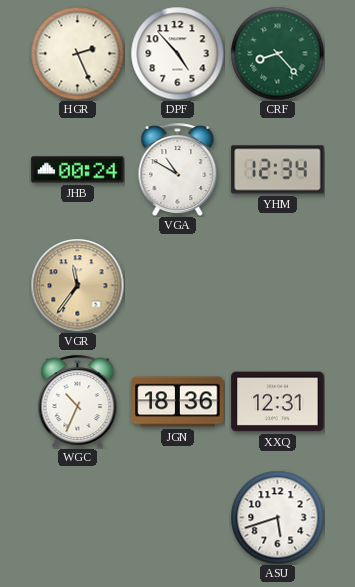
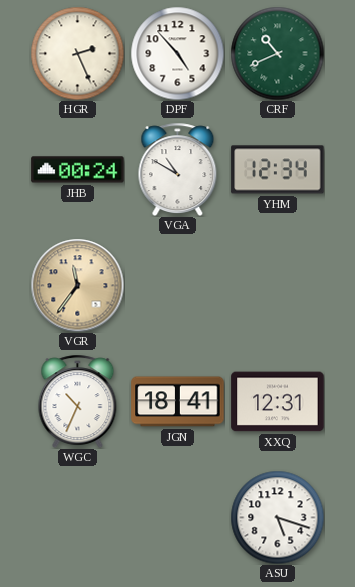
CRF: 8:23 -> 10:41 (277, 53)
JGN: 18:36 -> 18:41 (178, 402)
ASU: 5:42 -> 5:18 (277, 517)
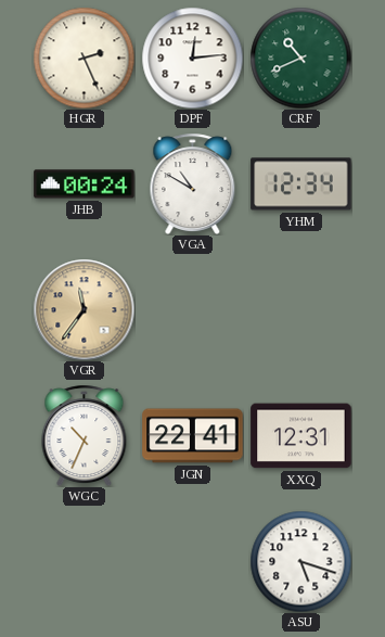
DPF: 4:53 -> 12:14 (192, 58)
JGN: 18:41 -> 22:41 (193, 436)
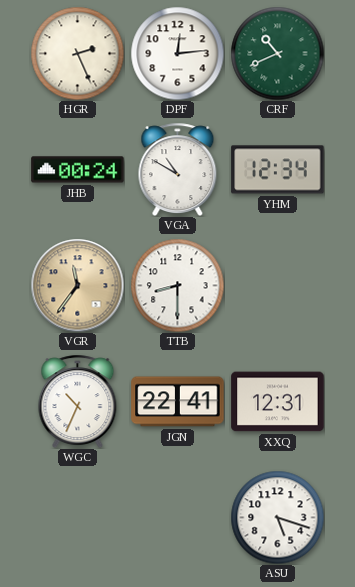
TTB: none -> 8:30 (177, 285)
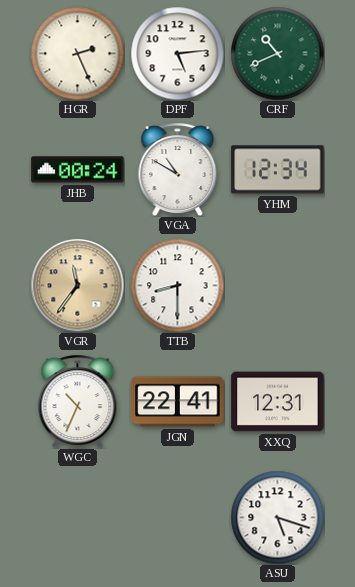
DPF: 12:14 -> 5:14 (177, 53)
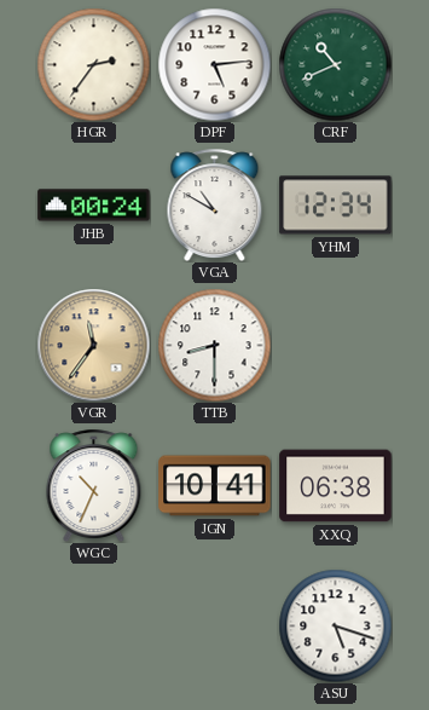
HGR: 2:26 -> 2:36 (93, 64)
JGN: 22:41 -> 10:41 (215, 486)
XXQ: 12:31 -> 06:38 (336, 486)
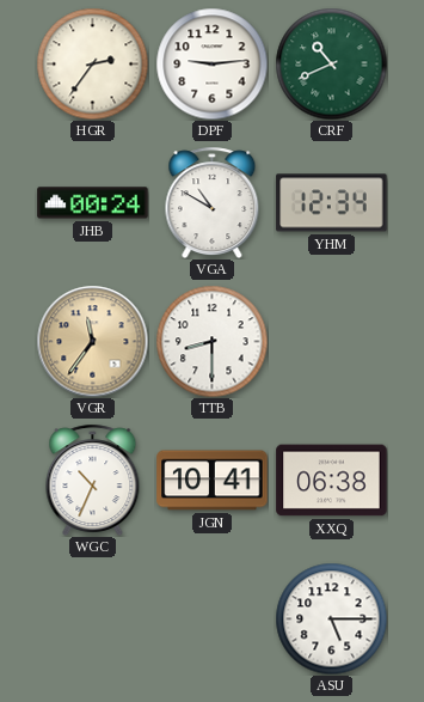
DPF: 5:14 -> 9:14 (211, 63)
ASU: 5:18 -> 5:15 (331, 618)
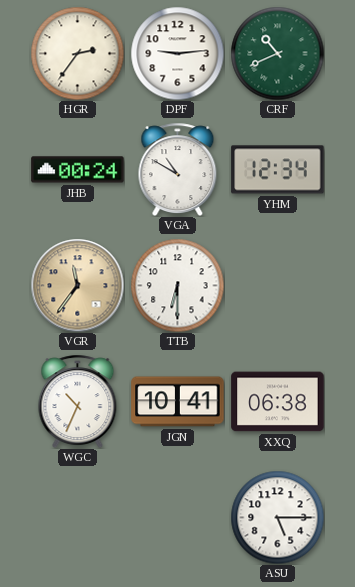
TTB: 8:30 -> 6:30 (177, 285)
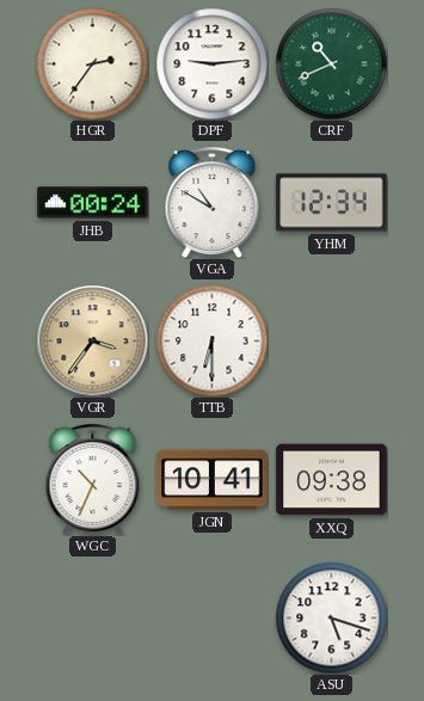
VGR: 11:36 -> 3:36 (92, 340)
XXQ: 06:38 -> 09:38 (332, 480)
ASU: 5:15 -> 5:18 (331, 617)
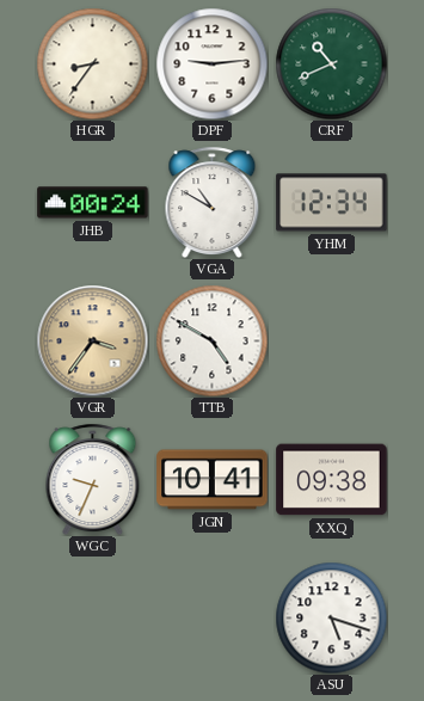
HGR: 2:36 -> 8:36 (92, 63)
TTB: 6:30 -> 4:50 (211, 340)
WGC: 10:34 -> 9:34 (93, 479)
